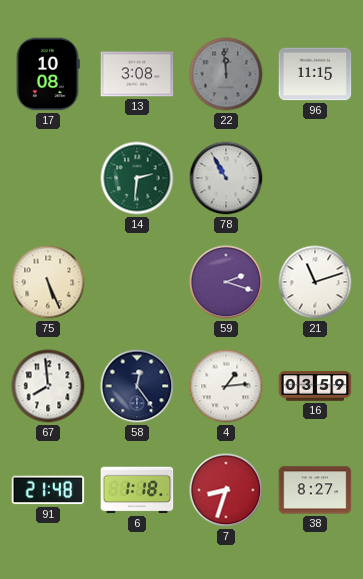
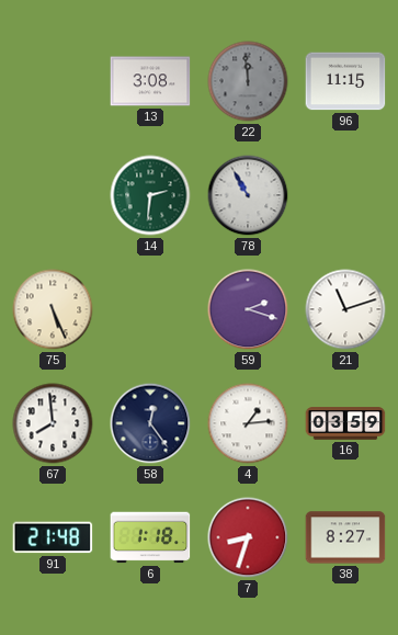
17: 10:08 -> none (49, 74)
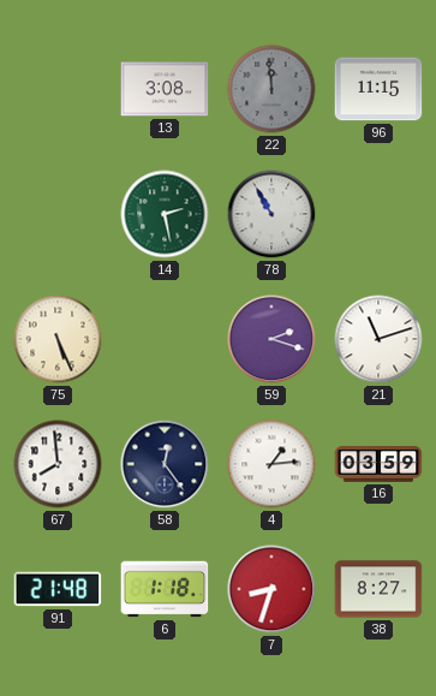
14: 2:31 -> 2:28 (165, 214)
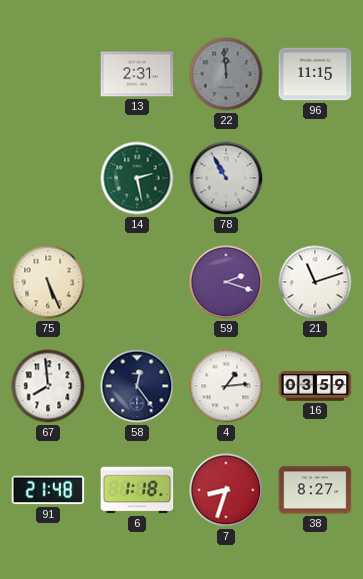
13: 3:08 -> 2:31 (137, 74)
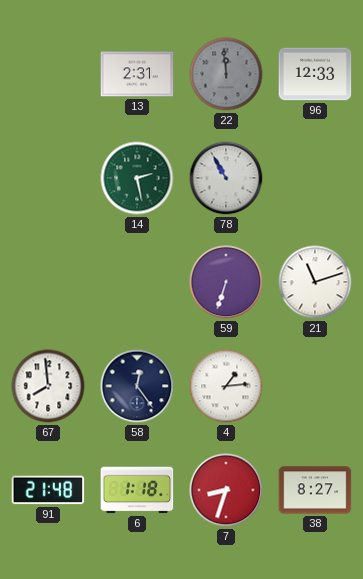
96: 11:15 -> 12:33 (315, 74)
75: 5:26 -> none (48, 282)
59: 2:18 -> 6:33 (226, 282)
16: 03:59 -> none (315, 386)
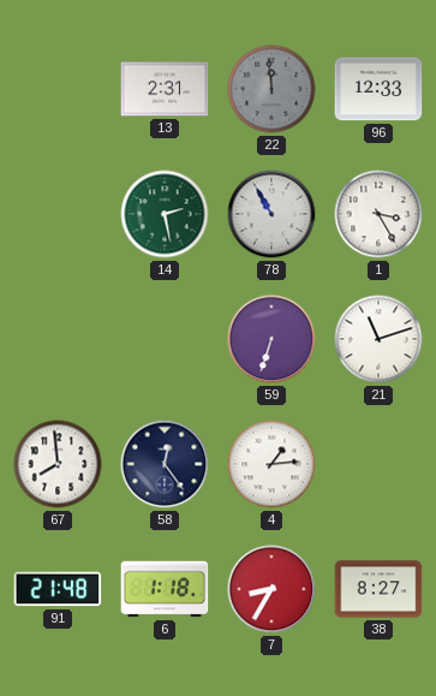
1: none -> 3:25 (378, 214)
7: 8:33 -> 8:35 (271, 589)
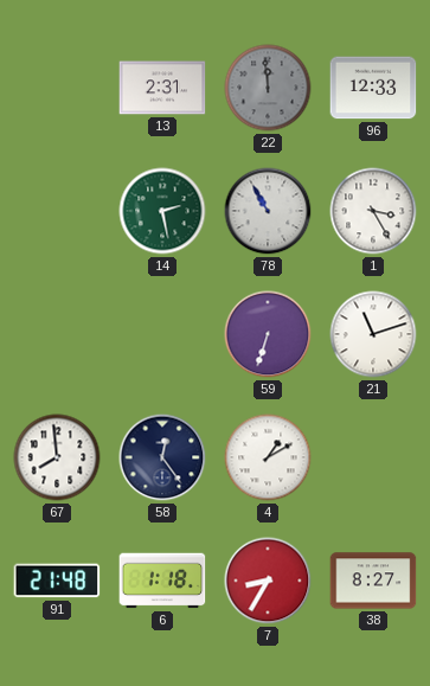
4: 1:14 -> 1:10 (268, 457)
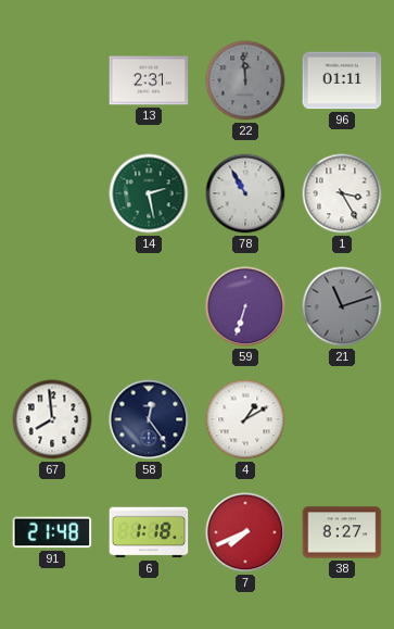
96: 12:33 -> 01:11 (342, 80)
21 dial: white -> grey (342, 306)
7: 8:35 -> 7:41 (245, 532)
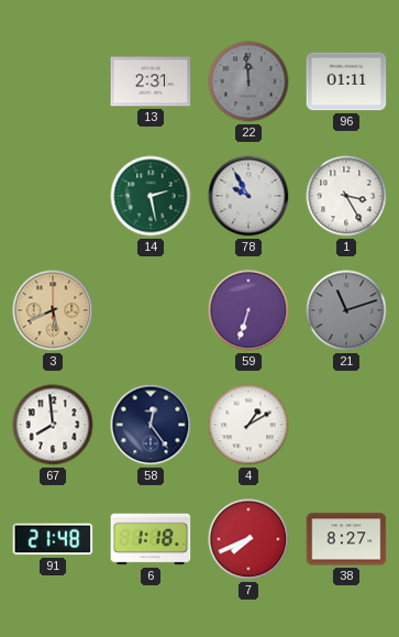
78: 10:55 -> 9:55 (248, 196)
3: none -> 5:41 (53, 310)
